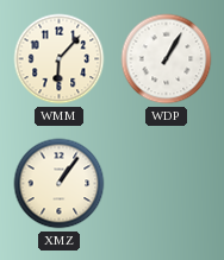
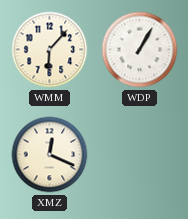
XMZ: 1:06 -> 12:19 (50, 155)
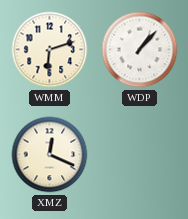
WMM: 6:07 -> 6:12 (50, 50)
WDP: 1:05 -> 1:07 (140, 50)
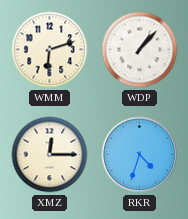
XMZ: 12:19 -> 12:15 (50, 155)
RKR: none -> 4:33 (140, 155)
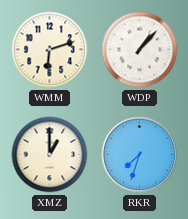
XMZ: 12:15 -> 1:00 (50, 155)
RKR: 4:33 -> 7:33 (140, 155)
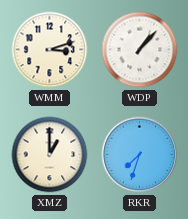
WMM: 6:12 -> 3:12 (50, 50)
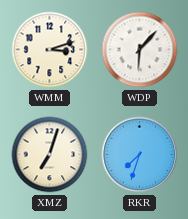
WDP: 1:07 -> 6:07 (140, 50)
XMZ: 1:00 -> 7:03 (50, 155)
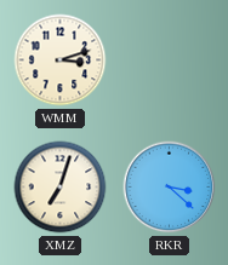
WDP: 6:07 -> none (140, 50)
RKR: 7:33 -> 3:22 (170, 188)
